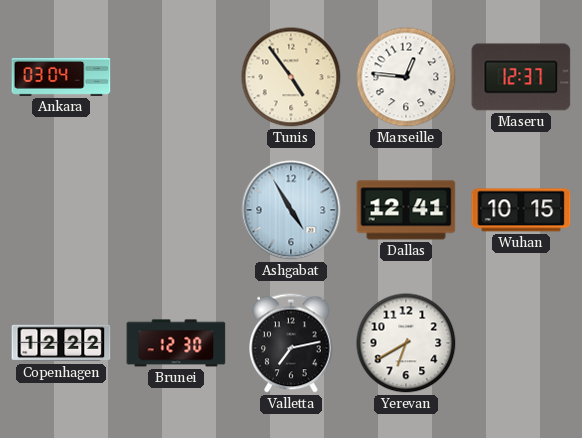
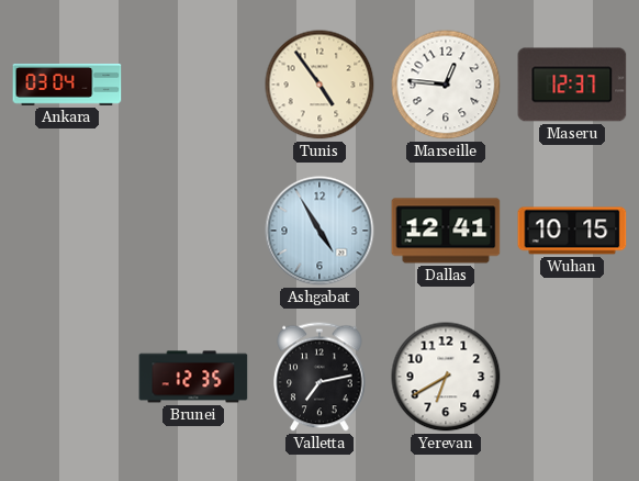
Copenhagen: 12:22 -> none (61, 343)
Brunei: 12:30 -> 12:35 (193, 377)
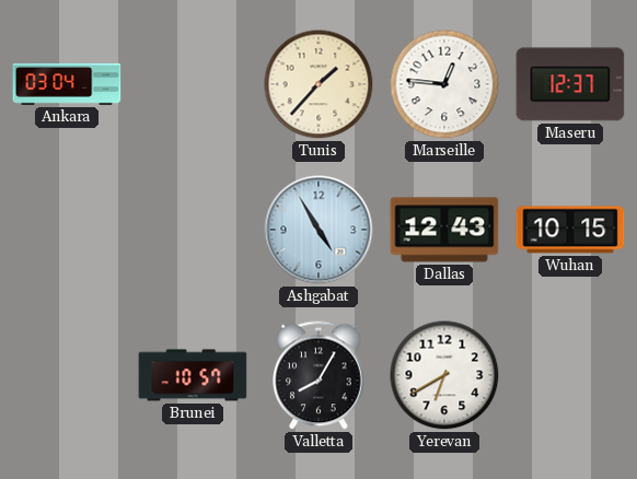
Tunis: 4:54 -> 1:37 (319, 84)
Dallas: 12:41 -> 12:43 (444, 230)
Brunei: 12:35 -> 10:57 (193, 375)
Valletta: 7:13 -> 8:05 (319, 375)
